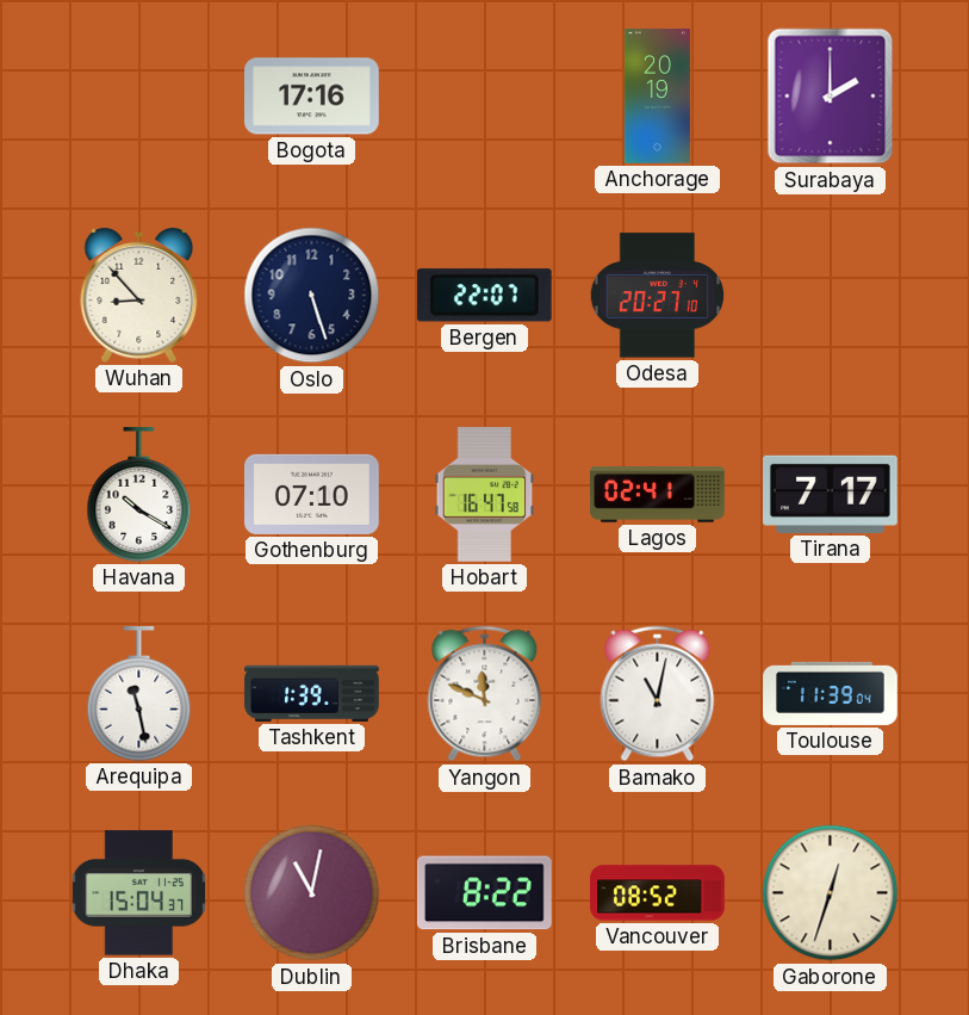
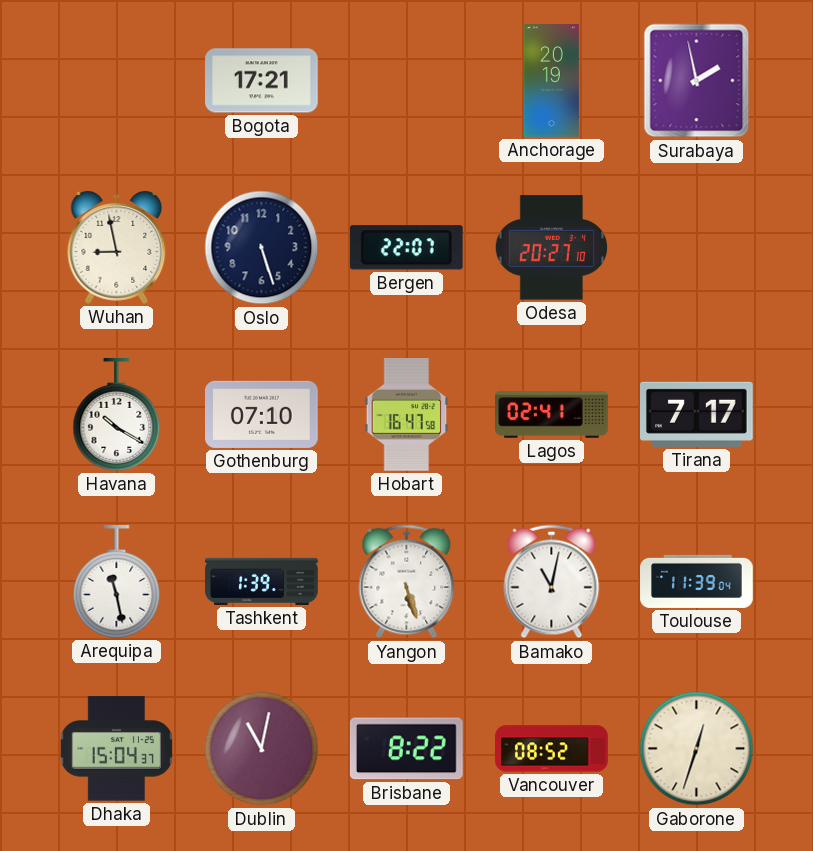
Bogota: 17:16 -> 17:21 (262, 81)
Surabaya: 2:00 -> 1:58 (697, 81)
Wuhan: 8:53 -> 8:58 (117, 248)
Yangon: 11:49 -> 5:27 (407, 582)
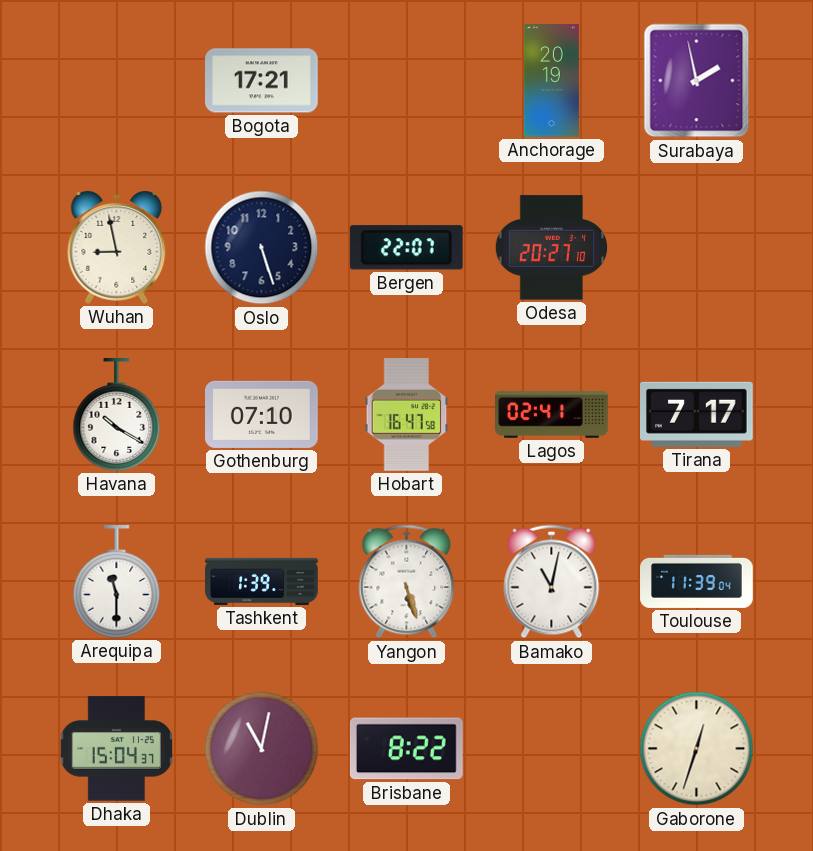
Arequipa: 11:28 -> 11:30 (117, 582)
Vancouver: 08:52 -> none (552, 749)
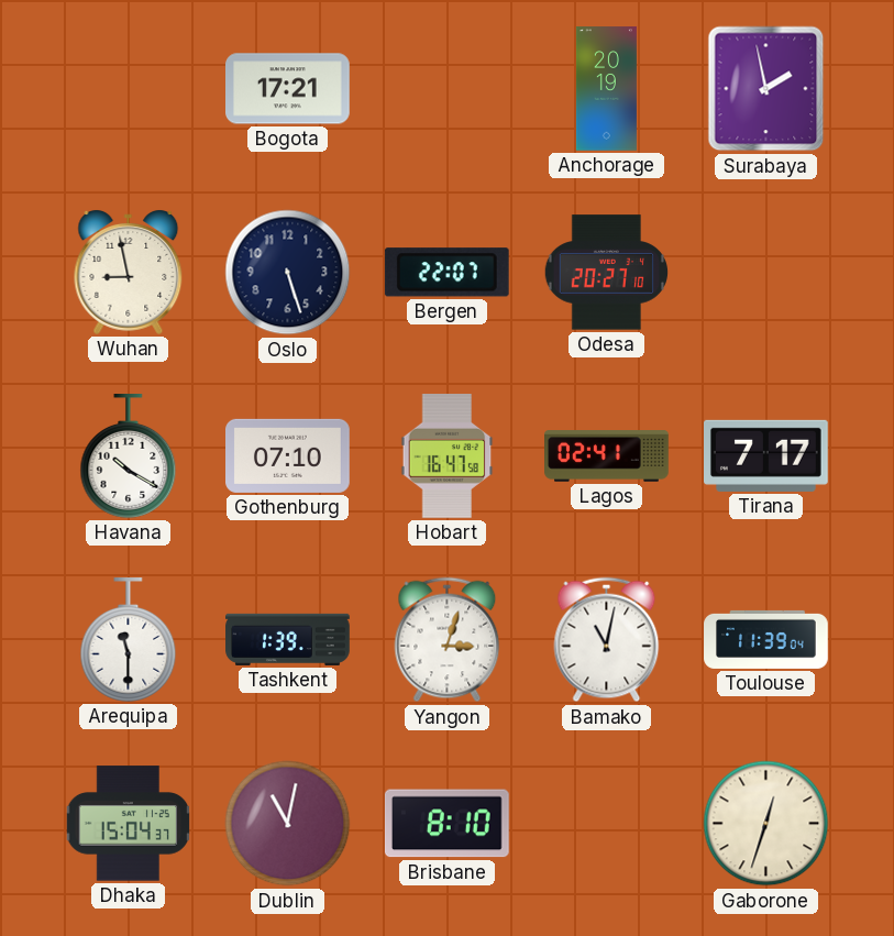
Yangon: 5:27 -> 3:03 (448, 640)
Brisbane: 8:22 -> 8:10 (446, 824)
